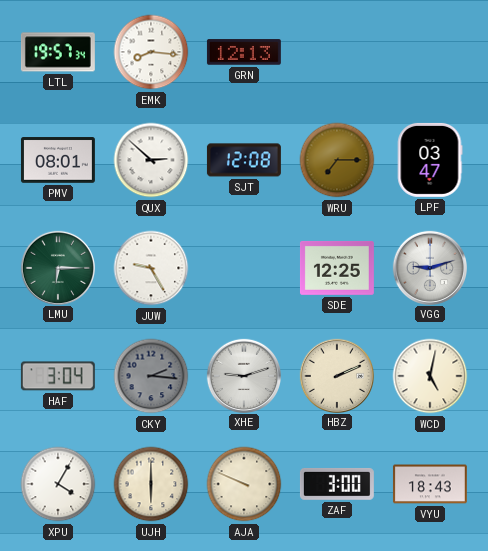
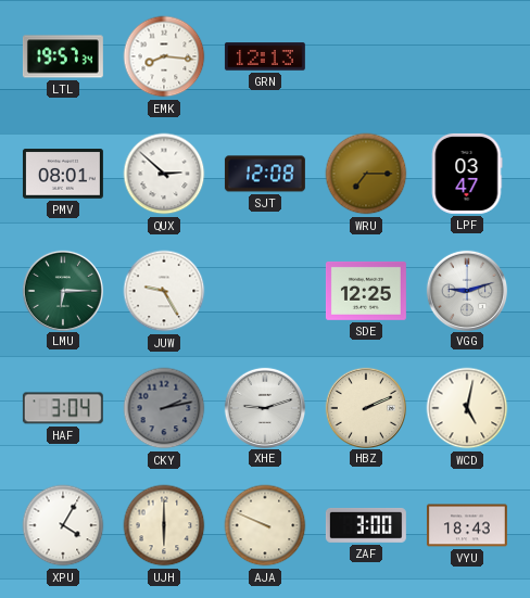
CKY: 2:16 -> 2:13 (164, 408)
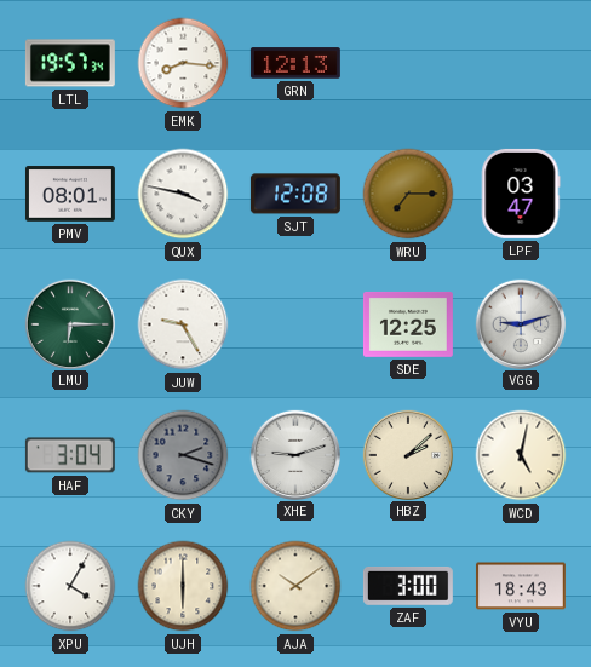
QUX: 2:52 -> 3:47 (183, 194)
CKY: 2:13 -> 2:18 (183, 455)
HBZ: 2:11 -> 2:08 (407, 454)
AJA: 9:49 -> 10:09 (295, 586)
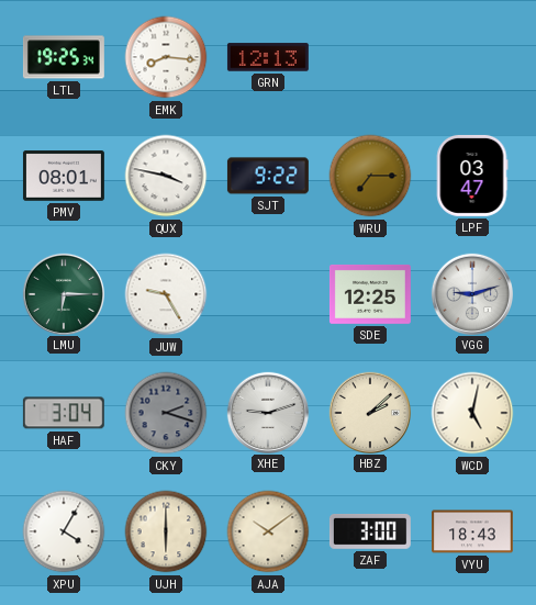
LTL: 19:57 -> 19:25 (64, 57)
SJT: 12:08 -> 9:22 (268, 176)
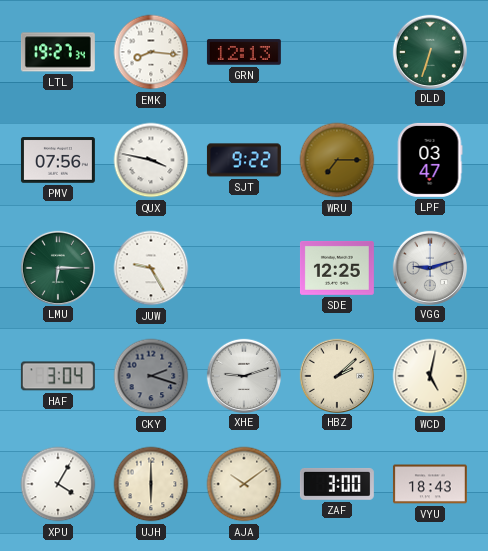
LTL: 19:25 -> 19:27 (58, 52)
DLD: none -> 6:33 (429, 51)
PMV: 08:01 -> 07:56 (58, 160)
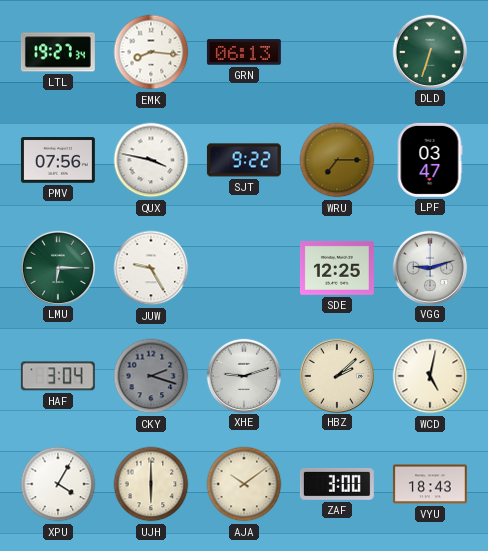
GRN: 12:13 -> 06:13 (244, 52)
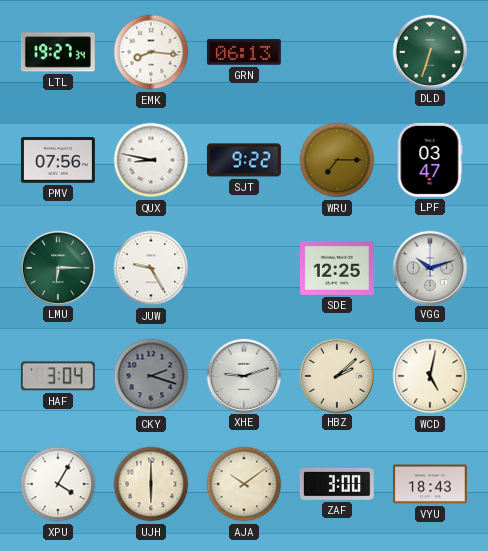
QUX: 3:47 -> 8:47 (151, 160)
VGG: 9:12 -> 10:12 (429, 267)
